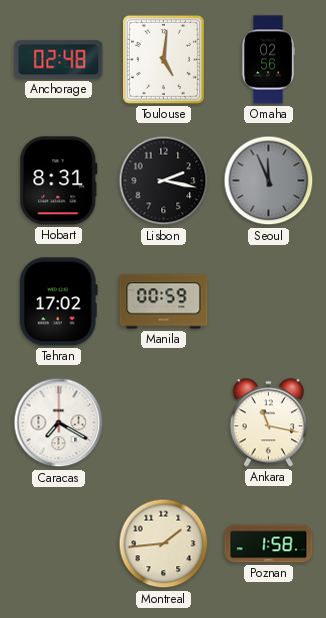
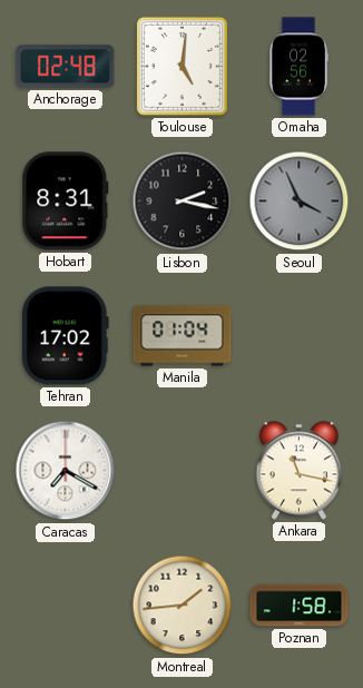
Seoul: 11:56 -> 3:56 (300, 202)
Manila: 00:59 -> 01:04 (183, 336)
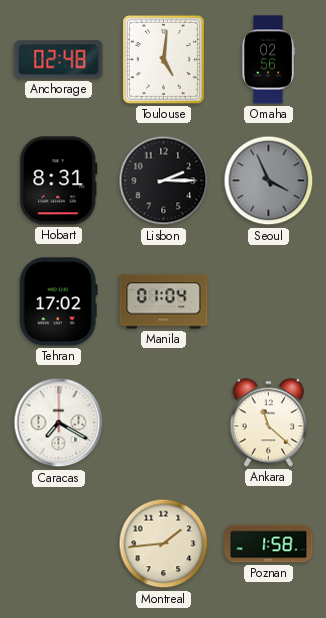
Lisbon: 2:17 -> 2:15 (164, 181)
Ankara: 11:17 -> 11:22 (268, 423)
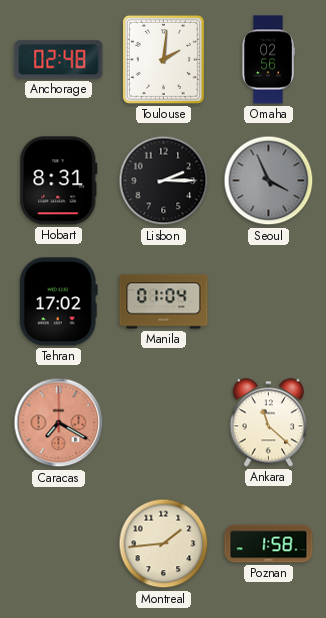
Toulouse: 5:01 -> 2:01 (163, 59)
Caracas dial: white -> salmon (59, 423)
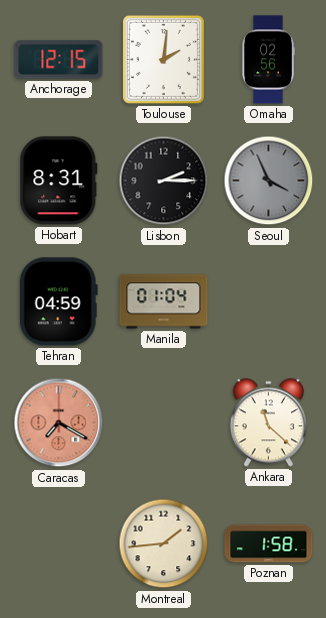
Anchorage: 02:48 -> 12:15 (59, 60)
Tehran: 17:02 -> 04:59 (58, 302)
